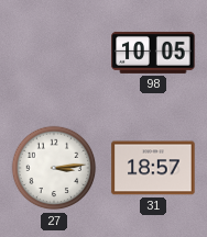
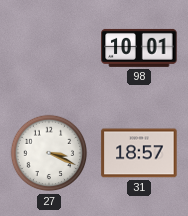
98: 10:05 -> 10:01 (139, 48)
27: 3:14 -> 3:19 (49, 153)
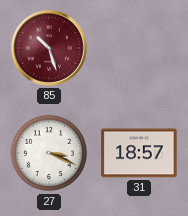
85: none -> 10:27 (49, 48)
98: 10:01 -> none (139, 48)
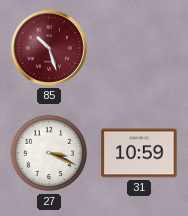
31: 18:57 -> 10:59 (139, 153)
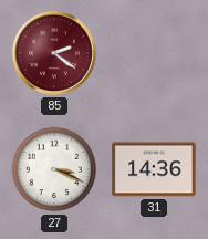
85: 10:27 -> 2:21 (54, 53)
31: 10:59 -> 14:36 (154, 169)
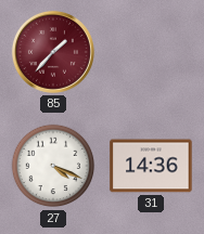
85: 2:21 -> 1:37 (53, 52)
27: 3:19 -> 4:19 (53, 166)
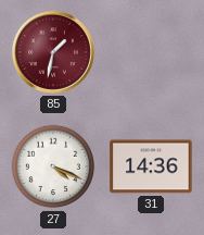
85: 1:37 -> 1:32 (53, 52)
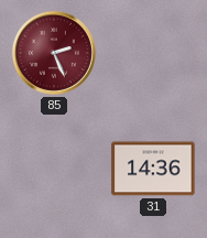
85: 1:32 -> 2:26 (54, 53)
27: 4:19 -> none (53, 166)
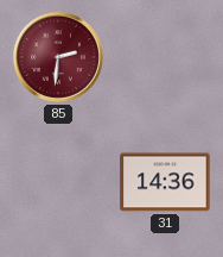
85: 2:26 -> 2:31 (58, 57)
